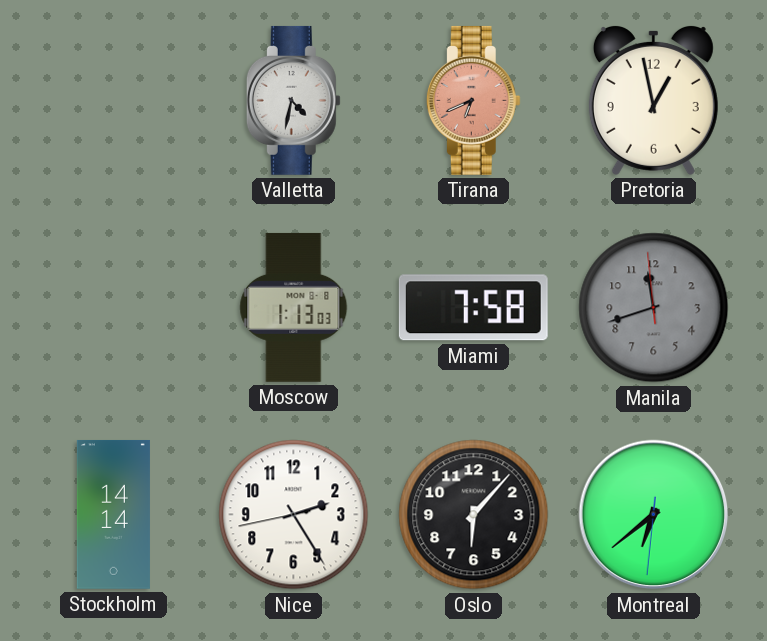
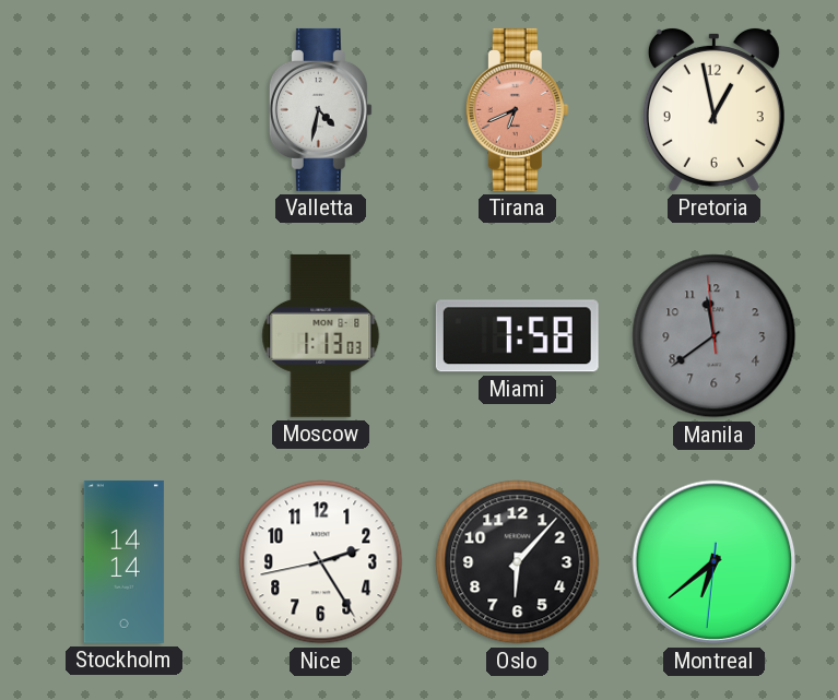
Manila: 11:41 -> 11:38 (715, 336)
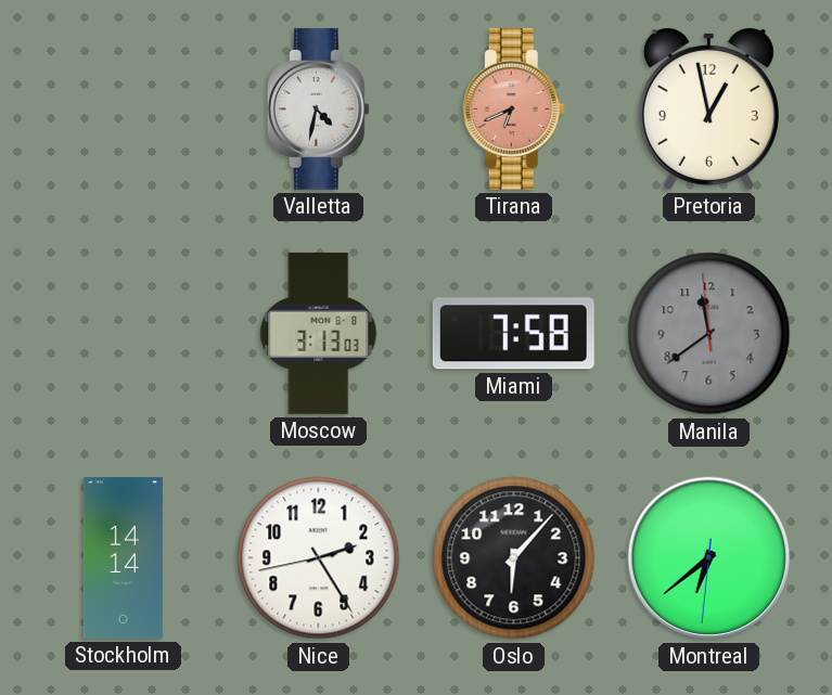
Moscow: 1:13 -> 3:13 (319, 333)
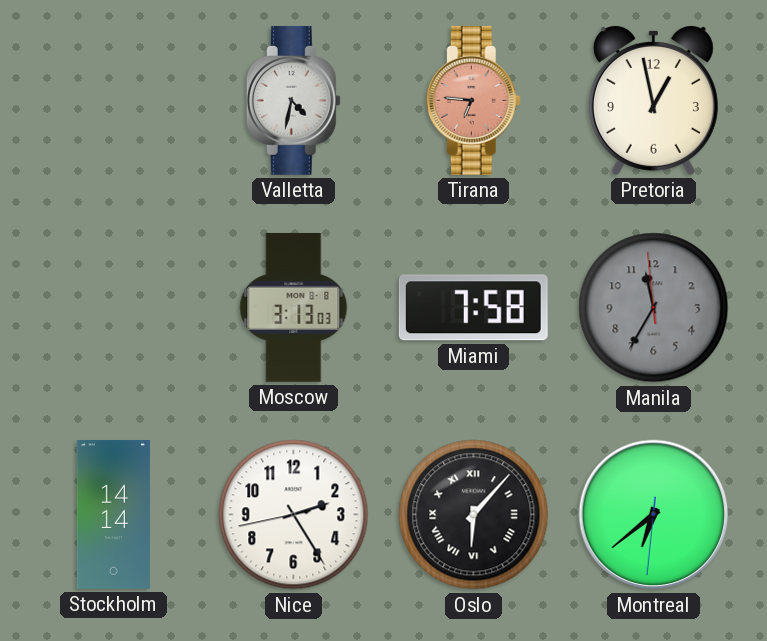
Tirana: 6:41 -> 6:46 (473, 100)
Manila: 11:38 -> 11:34 (654, 308)
Oslo numerals: Arabic -> Roman (474, 515)
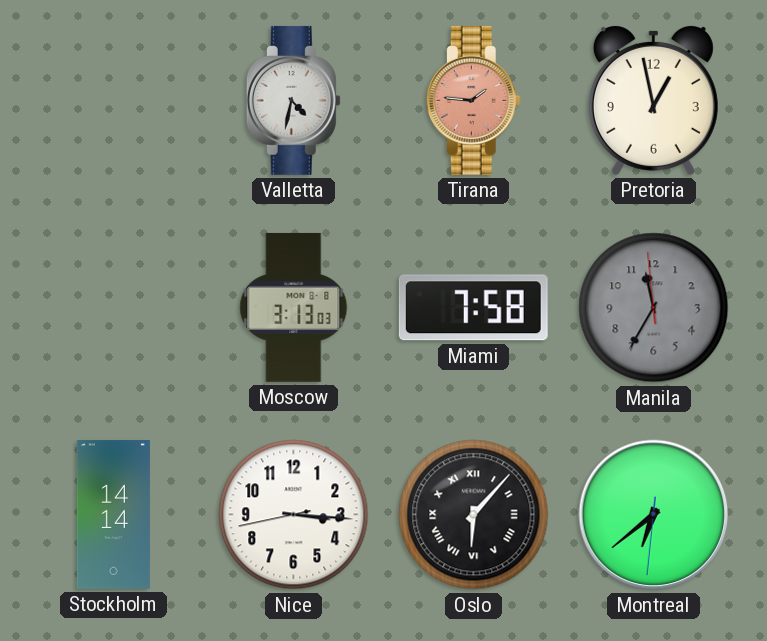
Tirana: 6:46 -> 1:46 (473, 100)
Nice: 2:24 -> 3:15 (294, 515)
